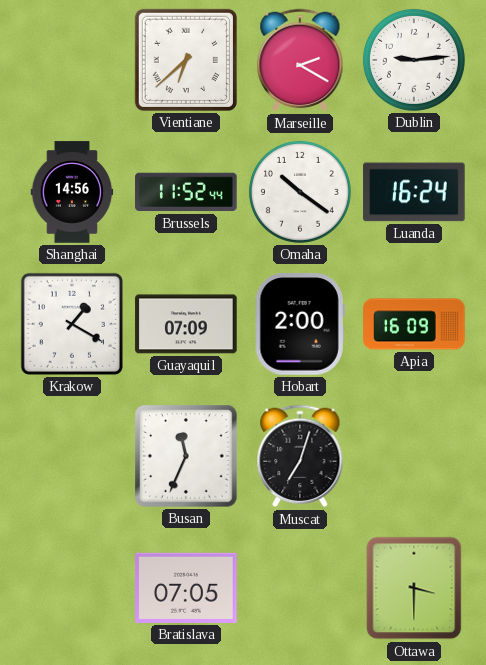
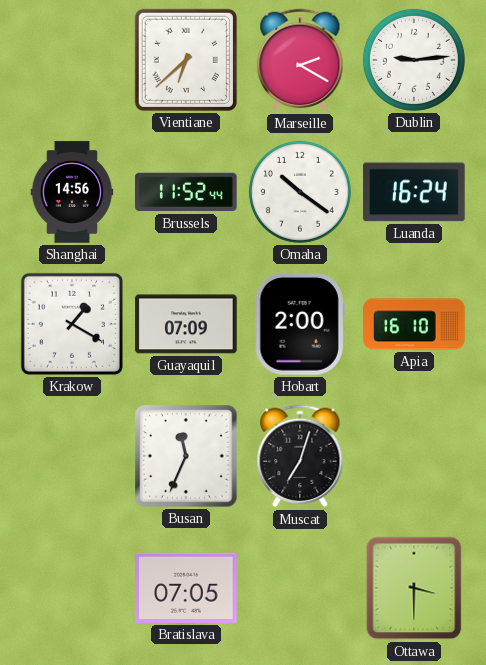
Apia: 16:09 -> 16:10 (414, 324)
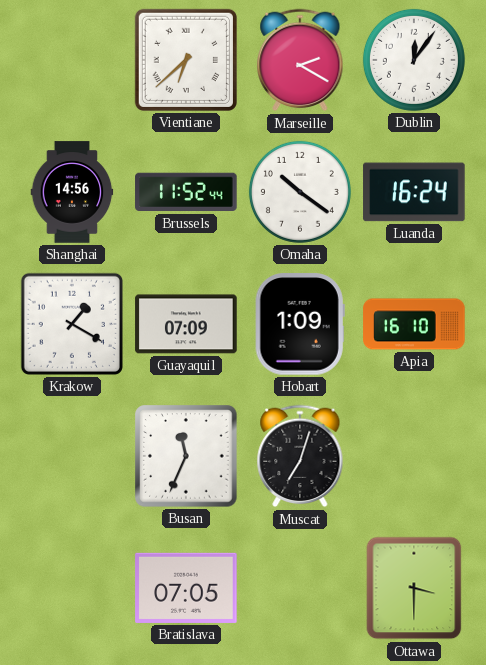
Dublin: 9:14 -> 12:06 (414, 60)
Hobart: 2:00 -> 1:09 (300, 324)
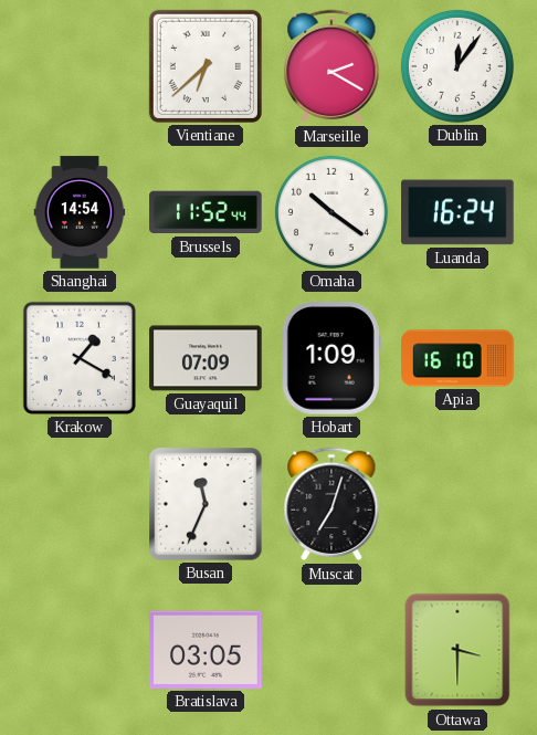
Shanghai: 14:56 -> 14:54 (80, 212)
Bratislava: 07:05 -> 03:05 (206, 650)
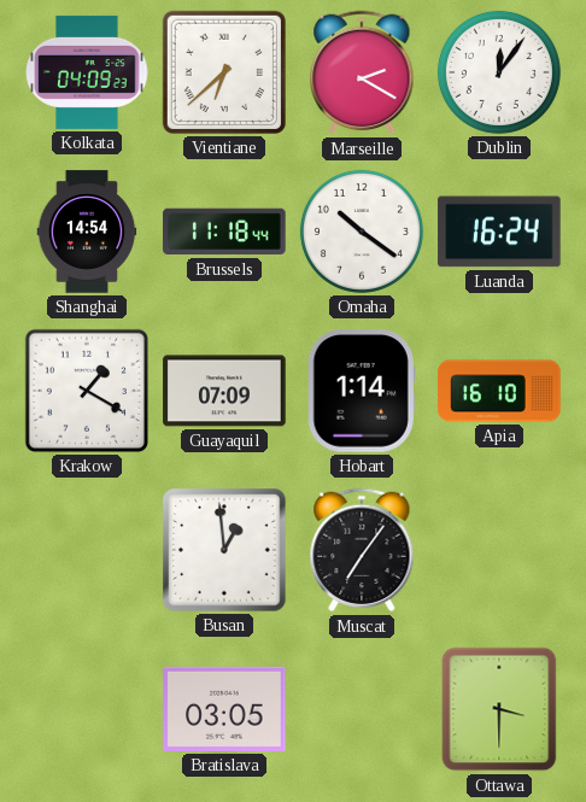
Kolkata: none -> 04:09 (87, 72)
Brussels: 11:52 -> 11:18 (224, 232)
Hobart: 1:09 -> 1:14 (362, 391)
Busan: 11:34 -> 12:59 (224, 550)
Muscat: 7:03 -> 7:06 (362, 550)
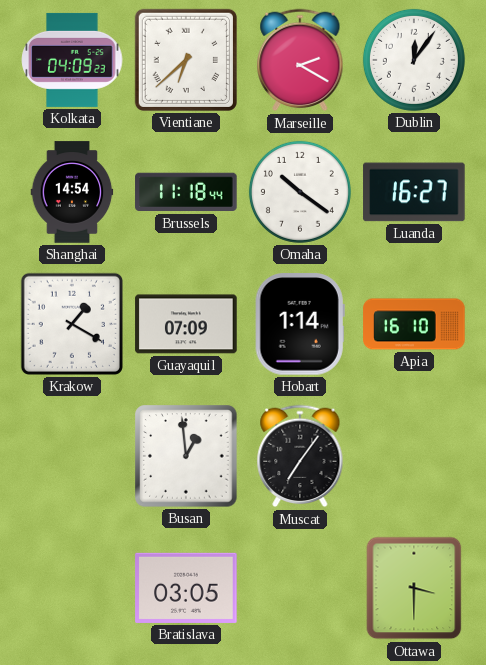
Luanda: 16:24 -> 16:27 (414, 192)
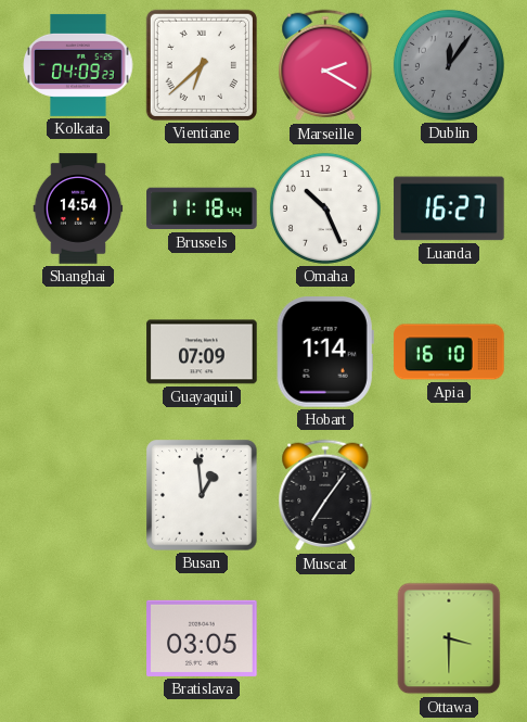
Dublin dial: white -> grey (449, 65)
Omaha: 10:21 -> 10:26 (325, 208)
Krakow: 1:20 -> none (72, 324)
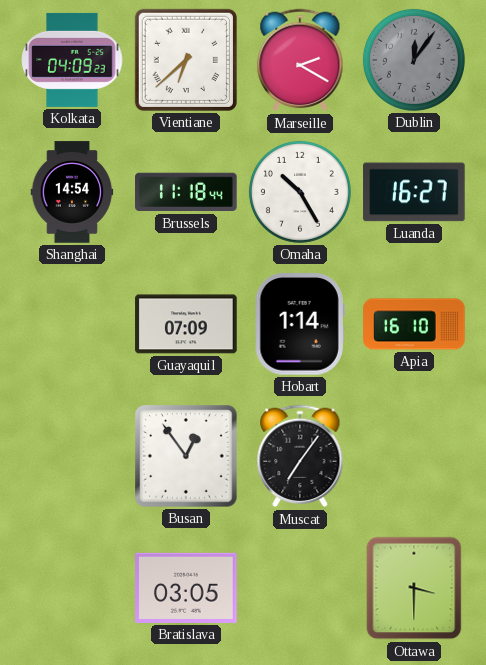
Omaha: 10:26 -> 10:25 (300, 192)
Busan: 12:59 -> 12:54 (186, 456)
